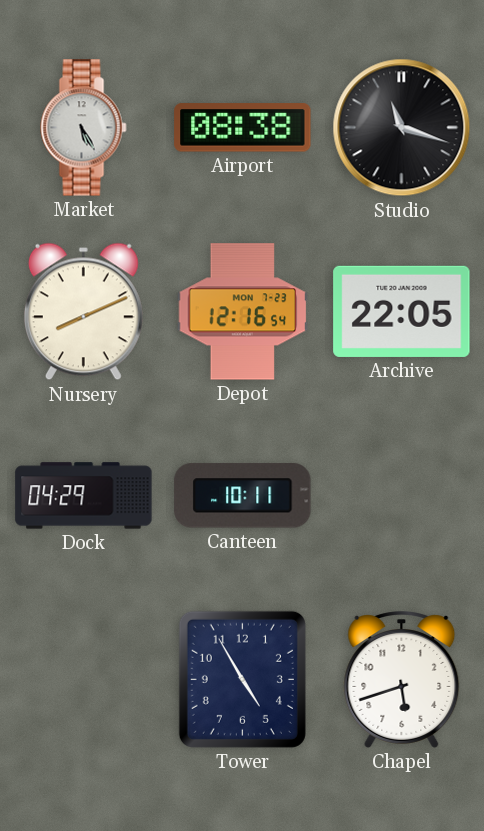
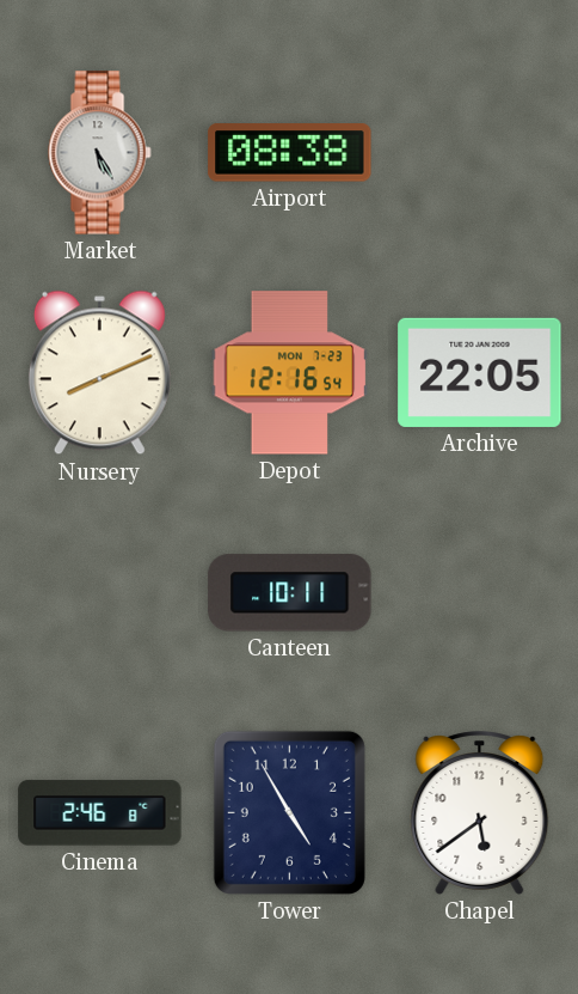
Studio: 11:18 -> none (402, 128)
Dock: 04:29 -> none (84, 496)
Cinema: none -> 2:46 (100, 813)
Chapel: 5:42 -> 5:39 (480, 813)
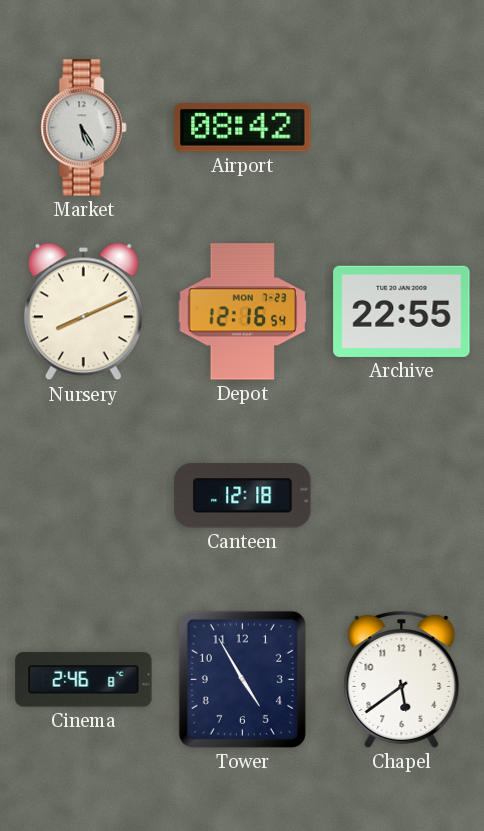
Airport: 08:38 -> 08:42 (243, 128)
Archive: 22:05 -> 22:55 (402, 311)
Canteen: 10:11 -> 12:18 (243, 496)
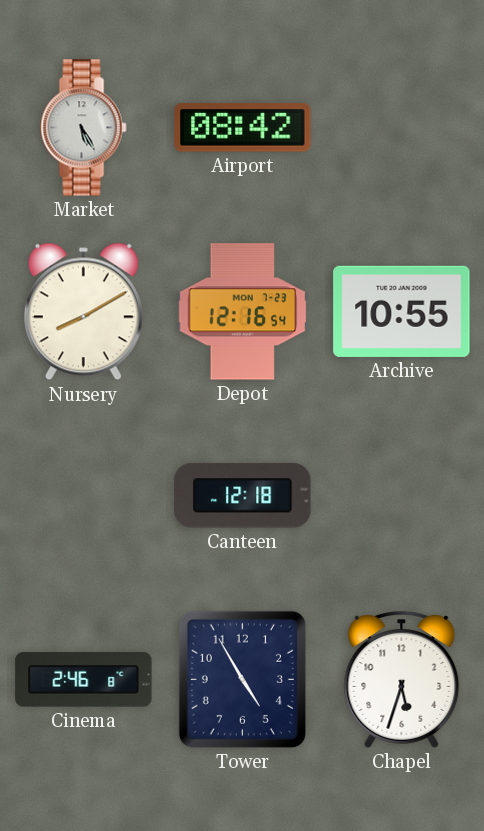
Nursery: 8:11 -> 8:10 (83, 312)
Archive: 22:55 -> 10:55 (402, 311)
Chapel: 5:39 -> 5:33 (402, 680)
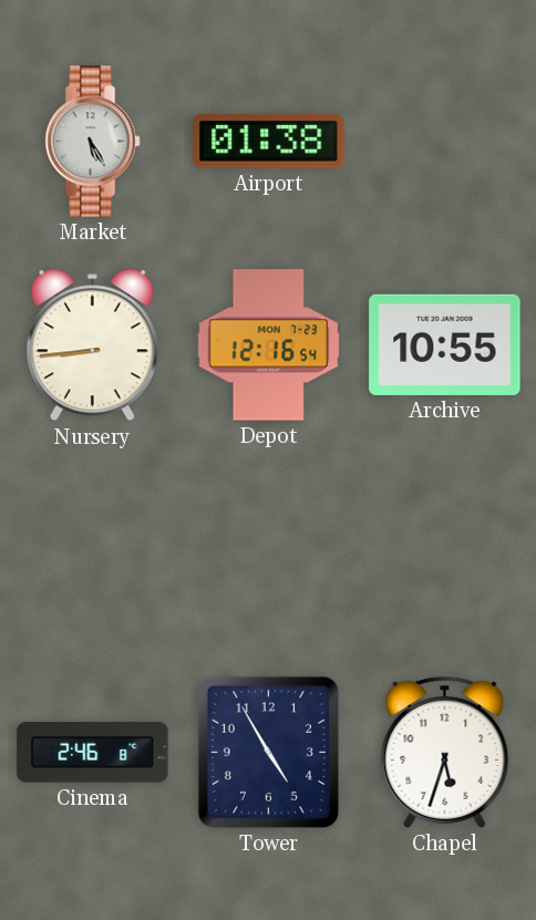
Airport: 08:42 -> 01:38 (269, 142)
Nursery: 8:10 -> 8:44 (92, 345)
Canteen: 12:18 -> none (243, 496)
